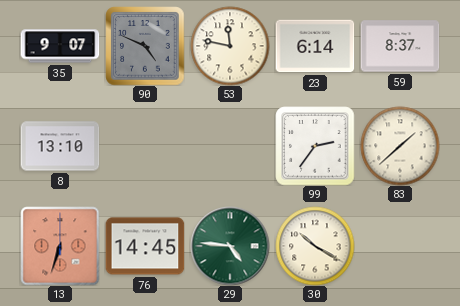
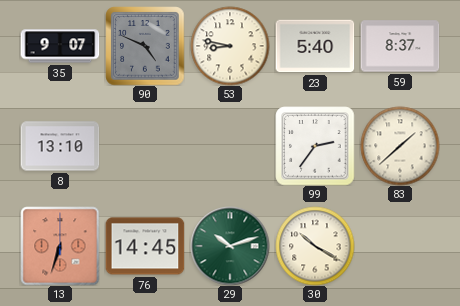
53: 11:47 -> 8:47 (230, 46)
23: 6:14 -> 5:40 (315, 46)
29: 4:46 -> 10:12 (230, 246)
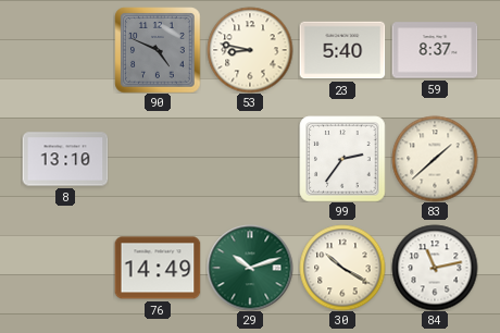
35: 9:07 -> none (60, 46)
13: 6:33 -> none (60, 246)
76: 14:45 -> 14:49 (158, 268)
84: none -> 11:13 (435, 268)
